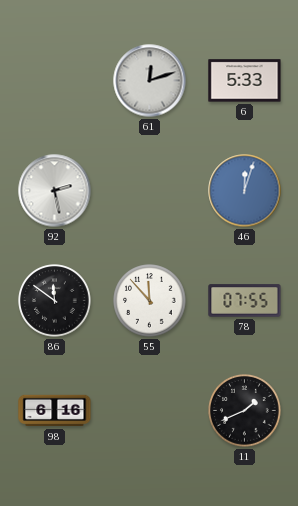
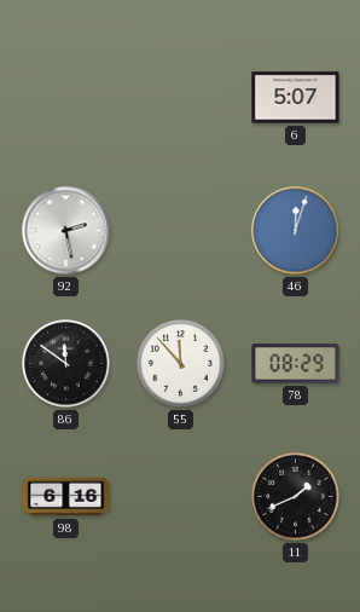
61: 12:12 -> none (150, 81)
6: 5:33 -> 5:07 (296, 98)
78: 07:55 -> 08:29 (296, 364)
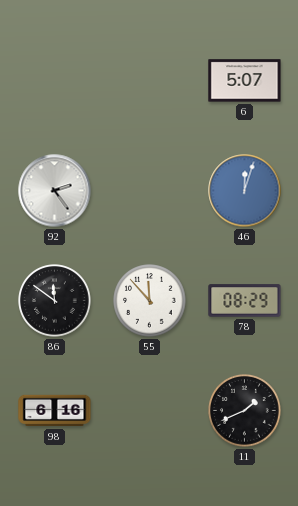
92: 2:28 -> 2:24 (55, 191)
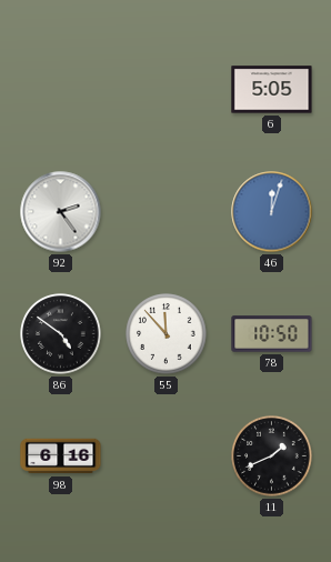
6: 5:07 -> 5:05 (272, 90)
86: 11:51 -> 4:51 (61, 334)
78: 08:29 -> 10:50 (272, 334)
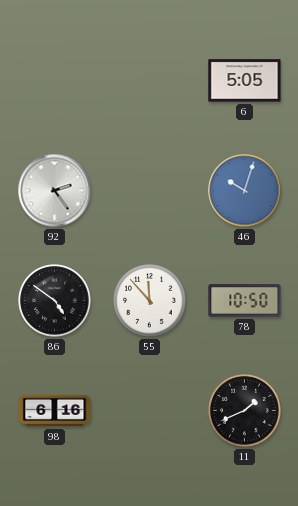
46: 12:03 -> 10:03 (245, 191)
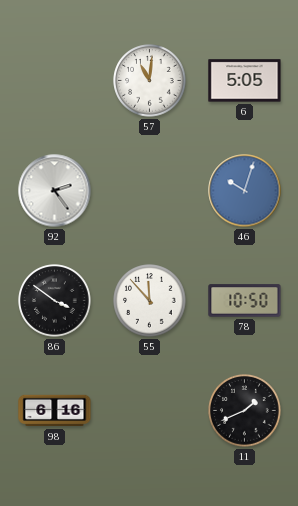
57: none -> 11:01 (150, 81)
86: 4:51 -> 3:51 (55, 301)
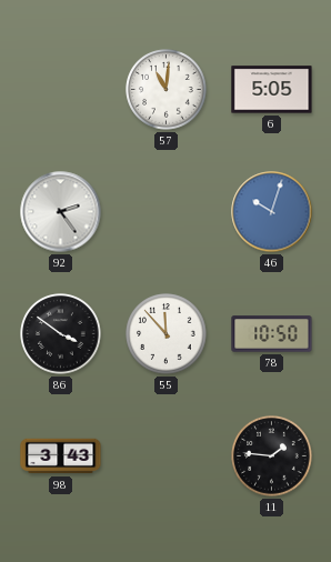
98: 6:16 -> 3:43 (61, 456)
11: 1:41 -> 1:46 (272, 456)
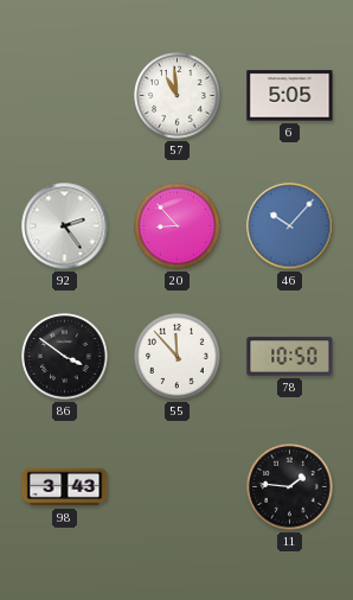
57: 11:01 -> 10:59 (178, 96)
20: none -> 8:53 (178, 226)
46: 10:03 -> 10:07 (290, 226)
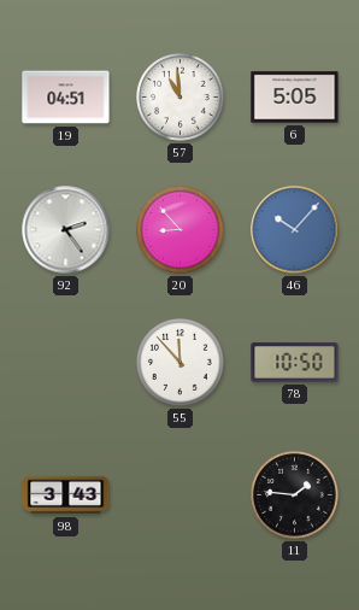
19: none -> 04:51 (66, 98)
86: 3:51 -> none (65, 357)
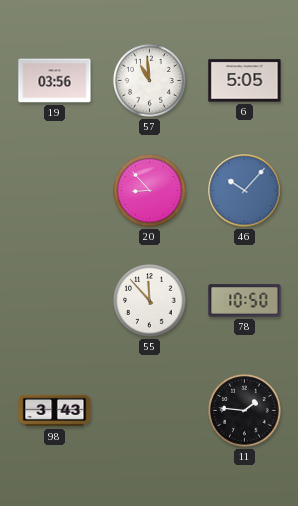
19: 04:51 -> 03:56 (55, 81)
92: 2:24 -> none (66, 230)
